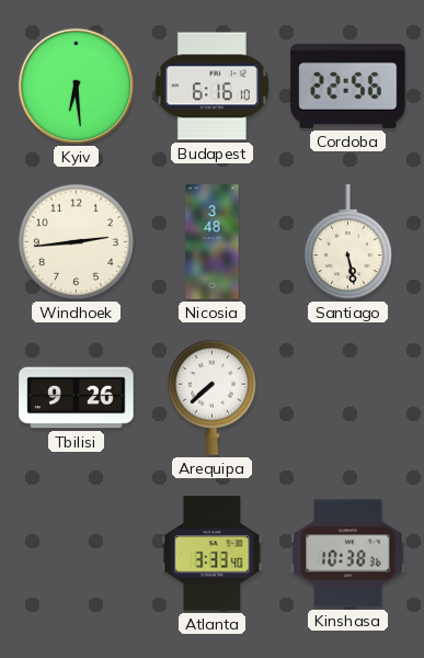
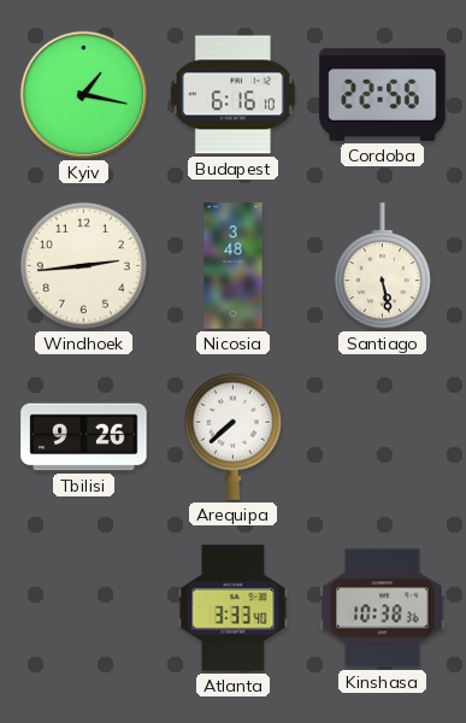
Kyiv: 6:29 -> 1:17 (84, 95)
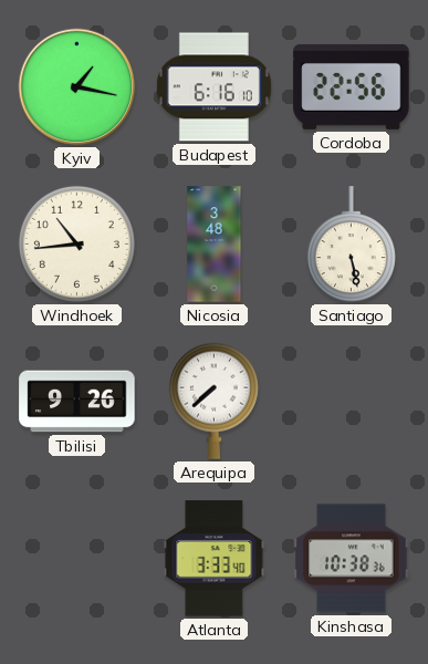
Windhoek: 2:44 -> 10:44 (76, 243)
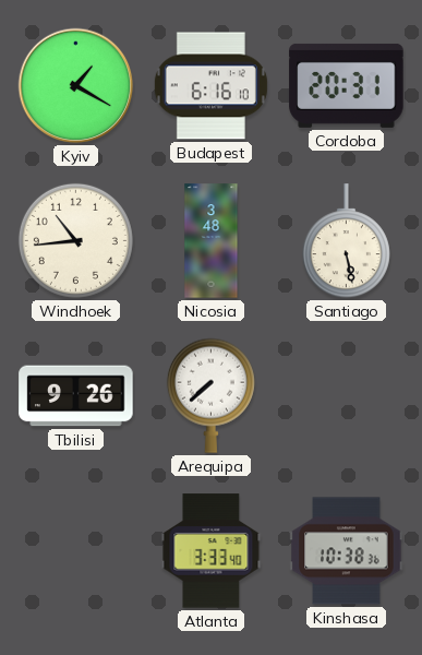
Kyiv: 1:17 -> 1:20 (76, 86)
Cordoba: 22:56 -> 20:31 (347, 85)
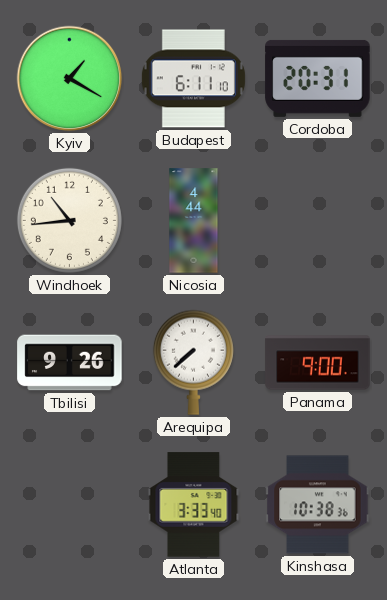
Budapest: 6:16 -> 6:11 (193, 79)
Nicosia: 3:48 -> 4:44 (194, 221)
Santiago: 5:28 -> none (346, 241)
Panama: none -> 9:00 (318, 363)
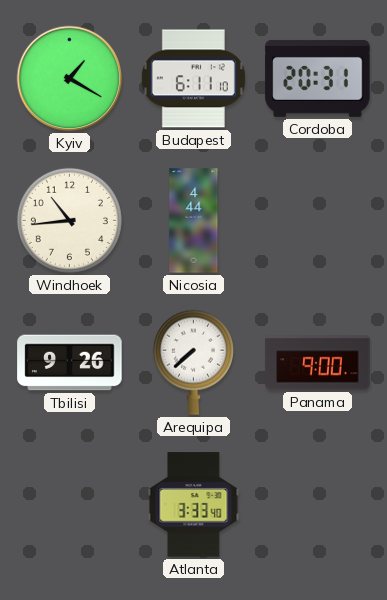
Kinshasa: 10:38 -> none (318, 505)
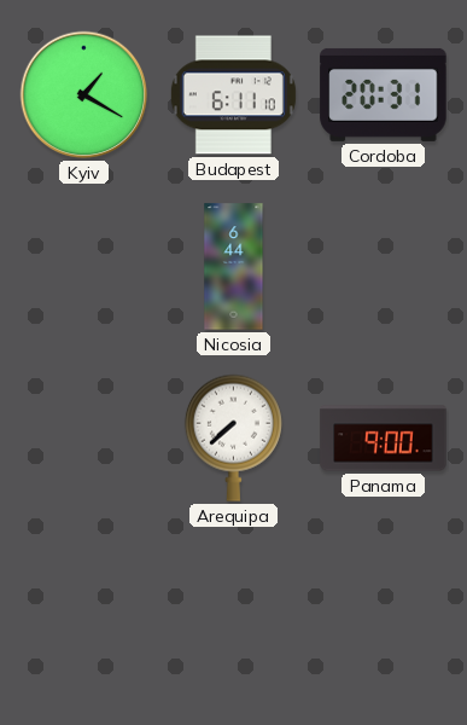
Windhoek: 10:44 -> none (69, 220)
Nicosia: 4:44 -> 6:44 (234, 267)
Tbilisi: 9:26 -> none (70, 363)
Atlanta: 3:33 -> none (194, 505)
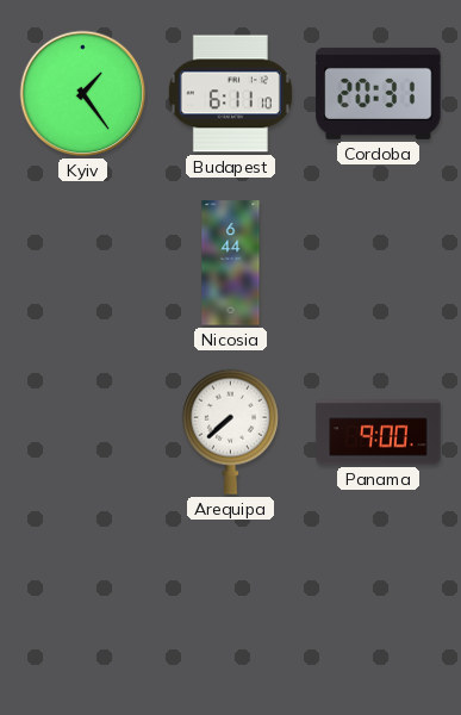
Kyiv: 1:20 -> 1:24 (83, 94)
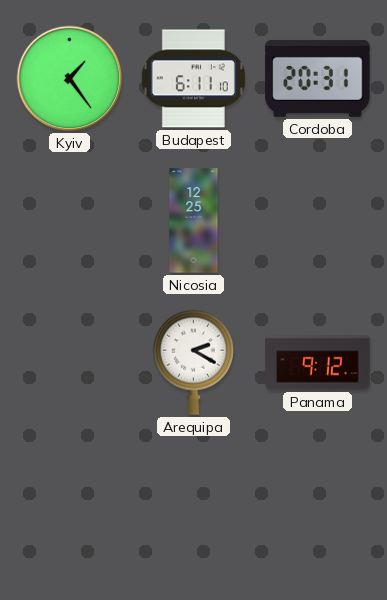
Nicosia: 6:44 -> 12:25 (194, 221)
Arequipa: 7:38 -> 2:20 (193, 362)
Panama: 9:00 -> 9:12 (318, 363)
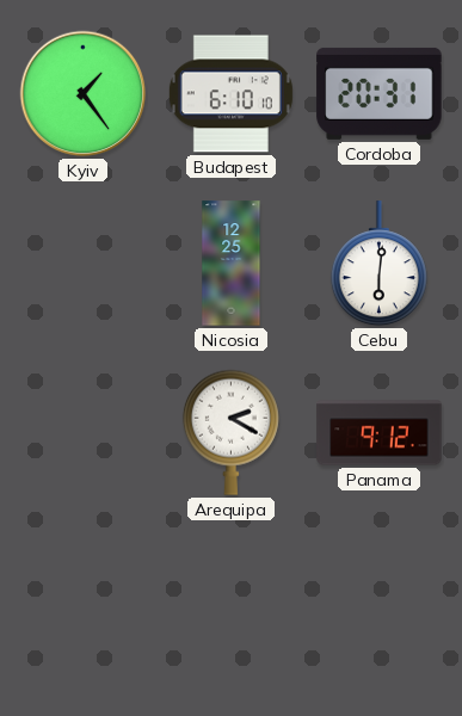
Budapest: 6:11 -> 6:10 (230, 94)
Cebu: none -> 6:01 (378, 264)
